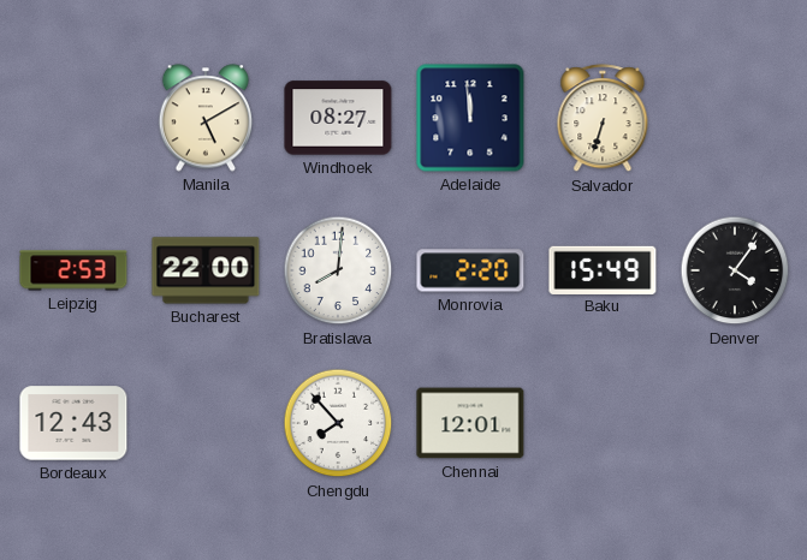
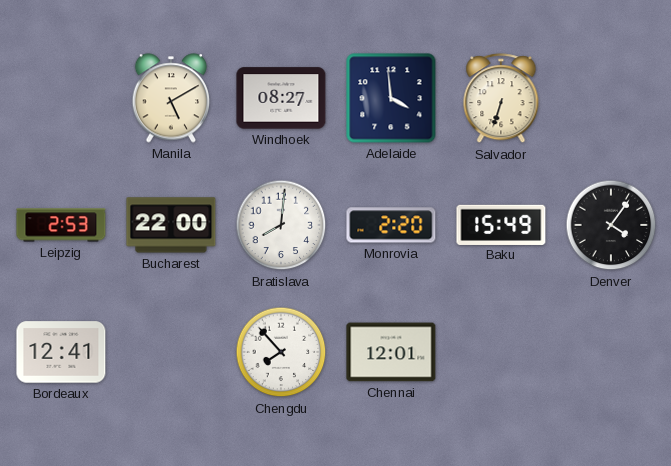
Adelaide: 11:59 -> 3:59 (391, 98)
Bordeaux: 12:43 -> 12:41 (61, 352)
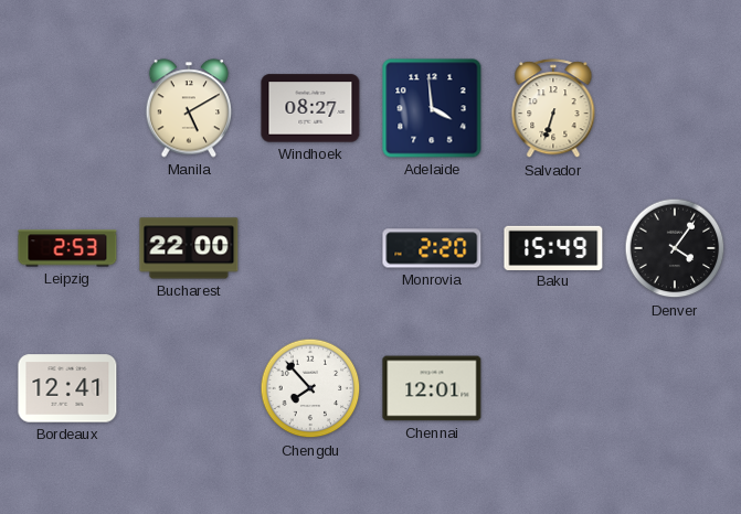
Bratislava: 8:01 -> none (281, 225)
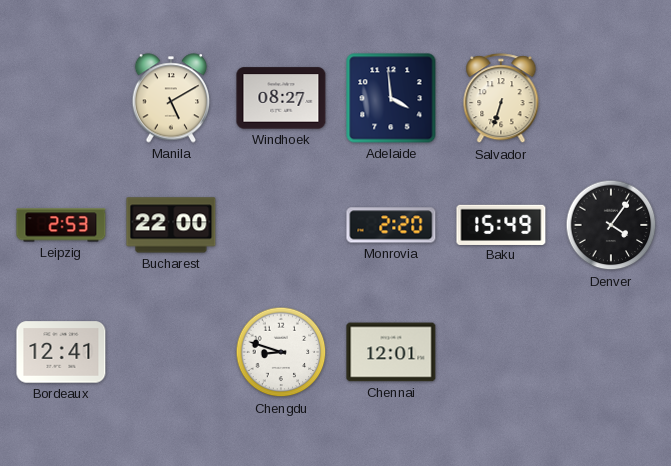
Chengdu: 7:53 -> 8:48 (281, 352)
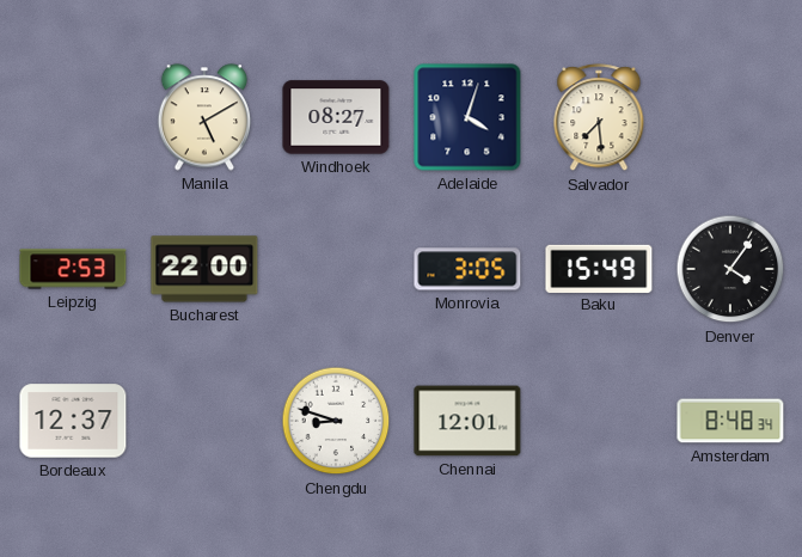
Adelaide: 3:59 -> 4:03 (467, 117)
Salvador: 6:33 -> 7:29 (599, 118)
Monrovia: 2:20 -> 3:05 (467, 269)
Bordeaux: 12:41 -> 12:37 (73, 421)
Amsterdam: none -> 8:48 (730, 421)
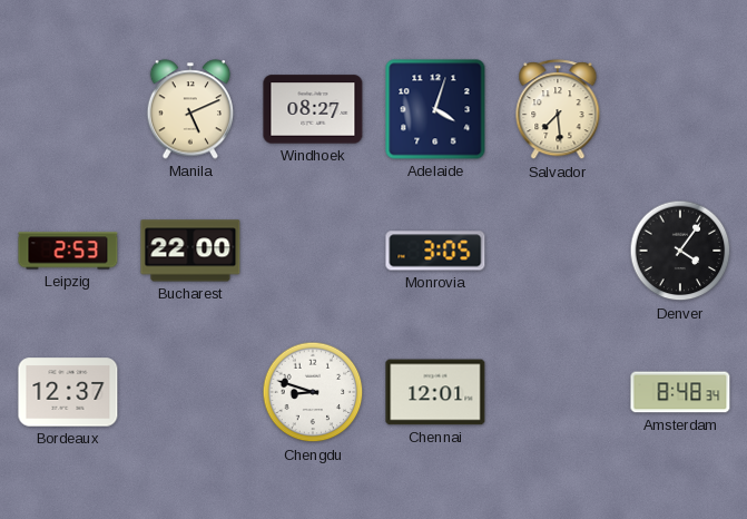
Manila: 5:10 -> 5:11 (190, 109)
Baku: 15:49 -> none (599, 268)
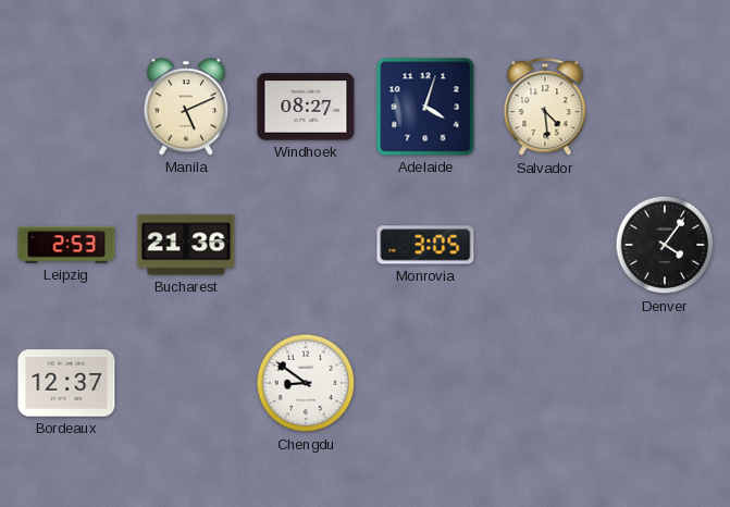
Salvador: 7:29 -> 4:29 (545, 108)
Bucharest: 22:00 -> 21:36 (186, 245)
Chengdu: 8:48 -> 8:51 (306, 383)
Chennai: 12:01 -> none (435, 392)
Amsterdam: 8:48 -> none (680, 392)
